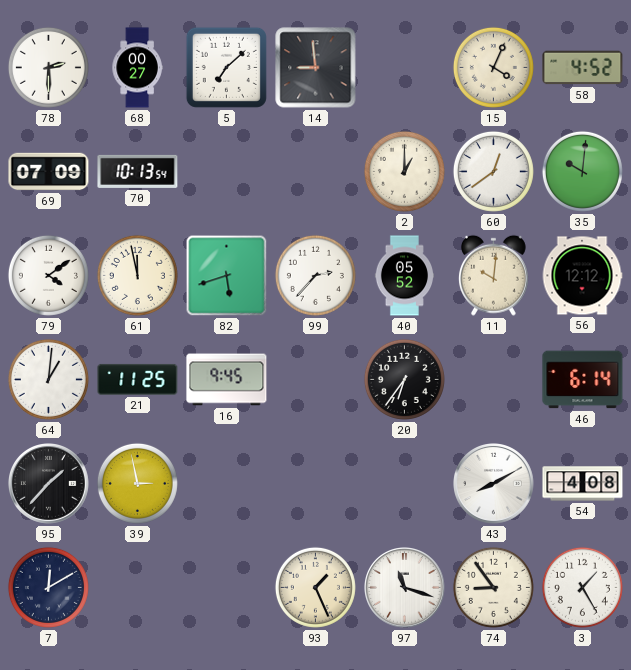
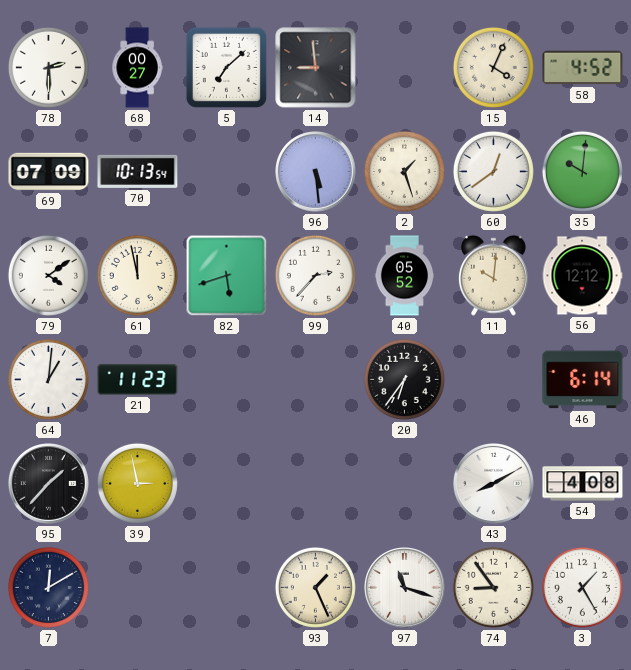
96: none -> 5:29 (316, 172)
2: 1:00 -> 1:27 (404, 171)
21: 11:25 -> 11:23 (138, 379)
16: 9:45 -> none (227, 380)
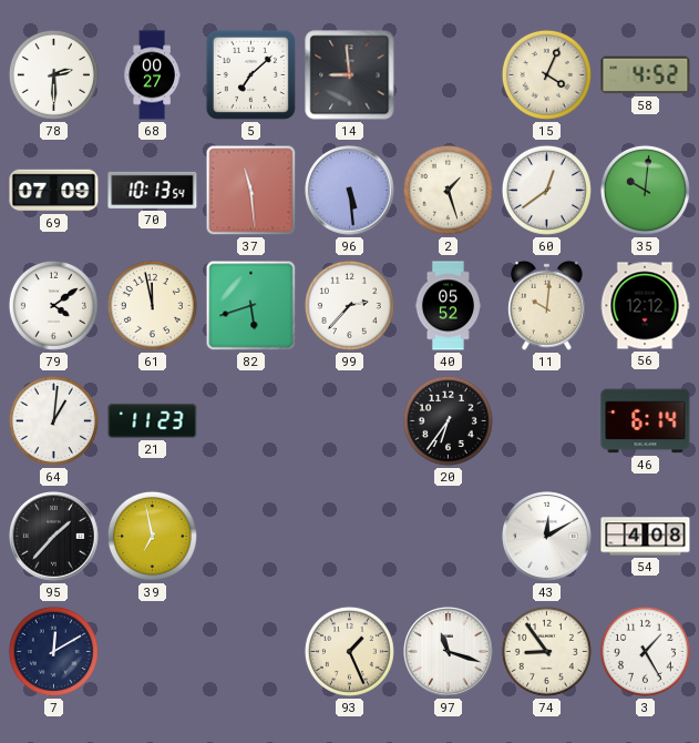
37: none -> 11:29 (251, 191)
39: 2:58 -> 6:58 (152, 536)
43: 8:10 -> 12:10 (547, 537)
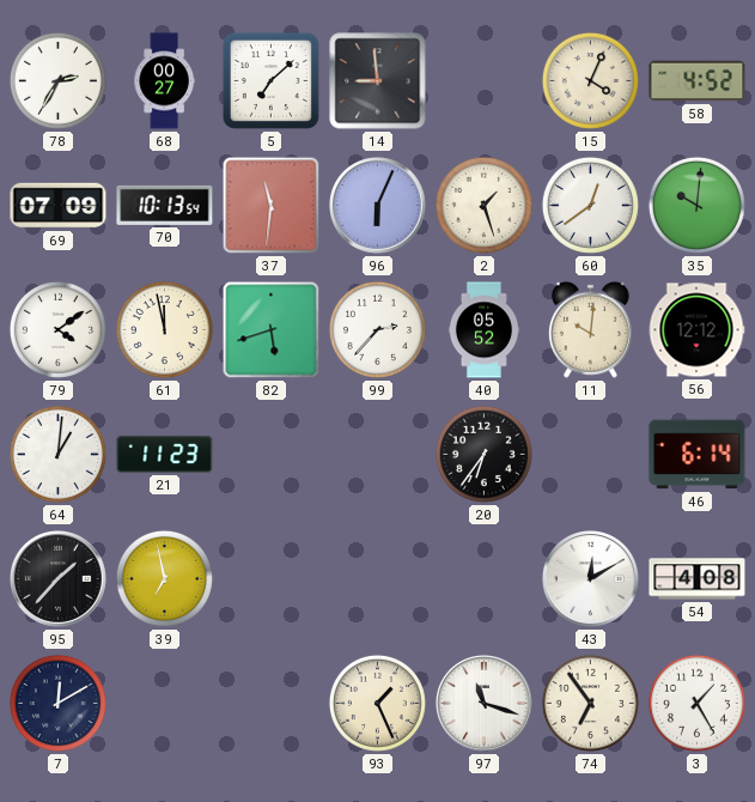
78: 2:30 -> 2:35 (57, 80)
37: 11:29 -> 11:31 (272, 206)
96: 5:29 -> 6:04 (378, 206)
74: 8:54 -> 6:54 (590, 703)
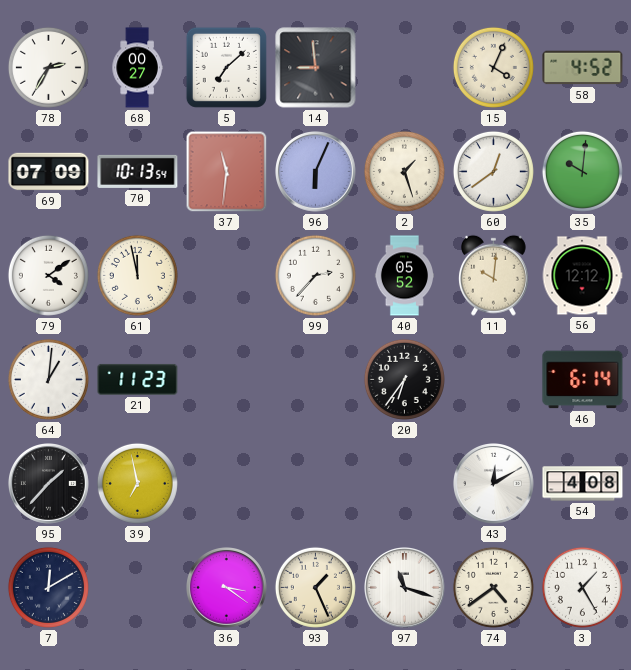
82: 5:42 -> none (272, 330)
36: none -> 3:21 (227, 588)
74: 6:54 -> 4:39 (493, 587)
